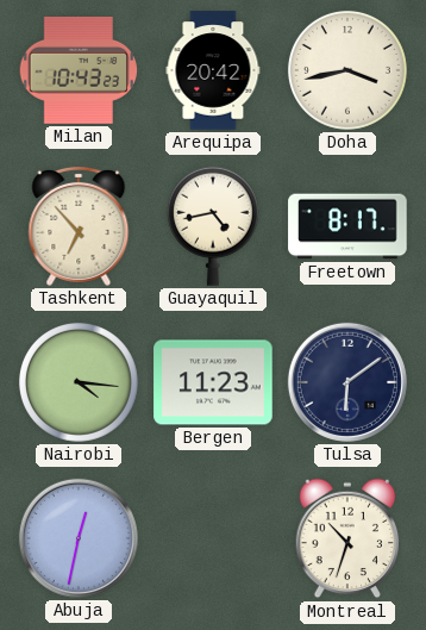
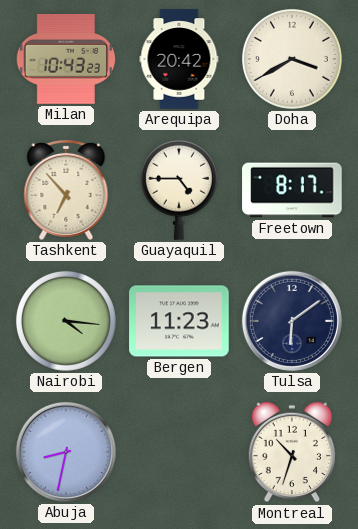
Doha: 3:43 -> 3:40 (292, 59)
Guayaquil: 4:43 -> 4:45 (179, 190)
Abuja: 12:32 -> 8:32 (66, 452)
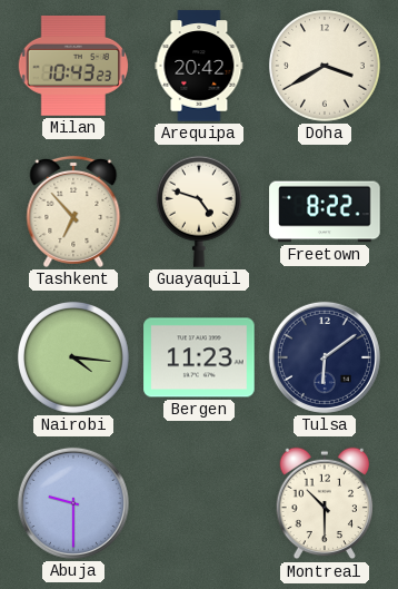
Guayaquil: 4:45 -> 4:48 (199, 212)
Freetown: 8:17 -> 8:22 (325, 212)
Abuja: 8:32 -> 9:30 (73, 503)
Montreal: 10:33 -> 10:30 (325, 503)
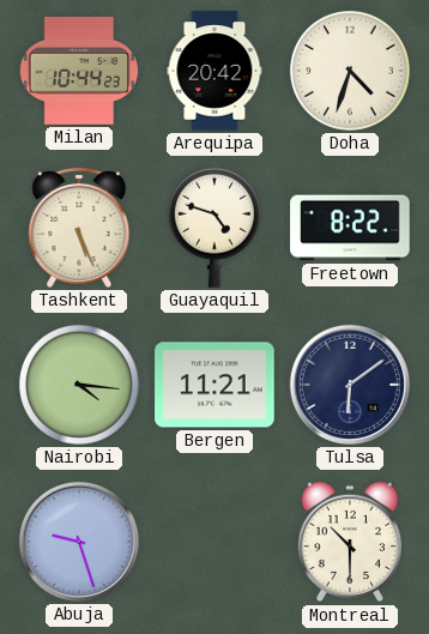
Milan: 10:43 -> 10:44 (79, 71)
Doha: 3:40 -> 4:33 (350, 71)
Tashkent: 6:53 -> 5:26 (79, 228)
Bergen: 11:23 -> 11:21 (214, 385)
Abuja: 9:30 -> 9:27 (79, 542)
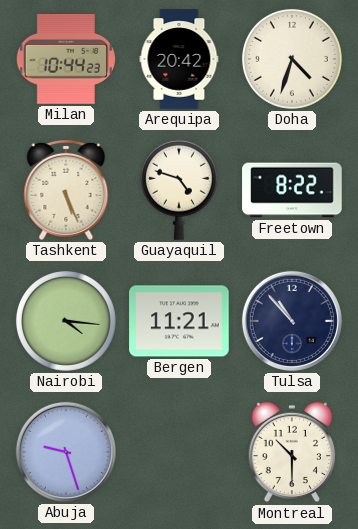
Tulsa: 6:09 -> 10:53 (292, 321)
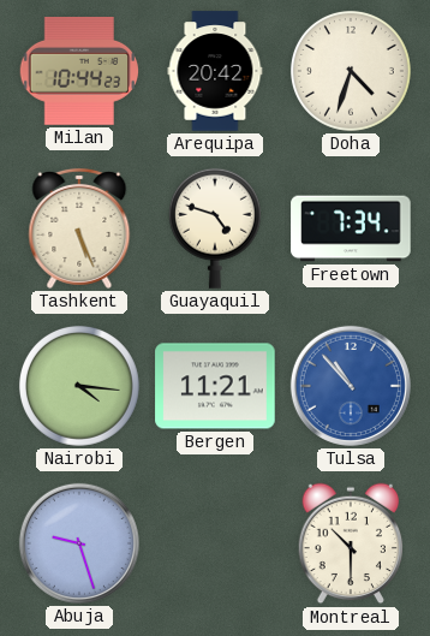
Freetown: 8:22 -> 7:34 (351, 228)
Tulsa dial: navy -> blue (351, 386)
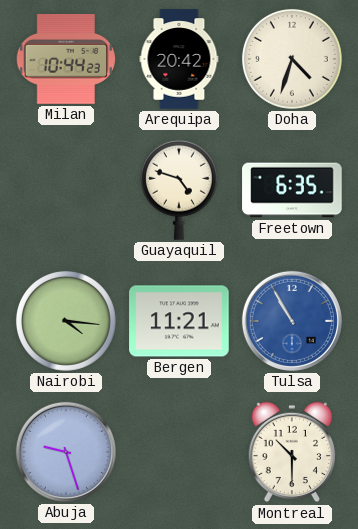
Tashkent: 5:26 -> none (79, 228)
Freetown: 7:34 -> 6:35 (292, 190)
Tulsa: 10:53 -> 10:55 (292, 321)
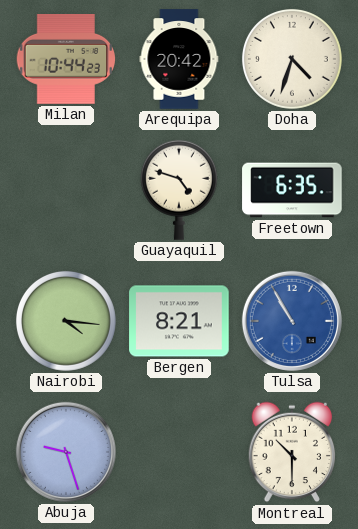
Bergen: 11:21 -> 8:21 (179, 321)
